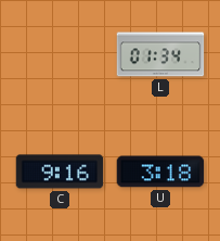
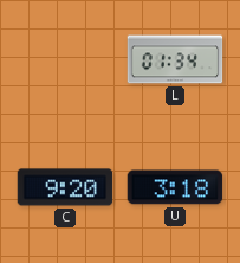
C: 9:16 -> 9:20 (65, 187)
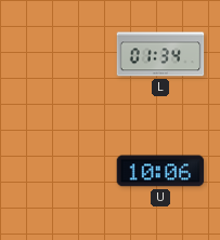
C: 9:20 -> none (65, 187)
U: 3:18 -> 10:06 (160, 171)
